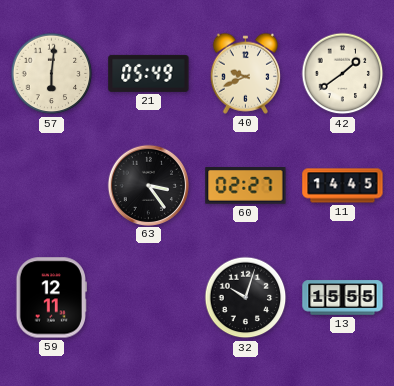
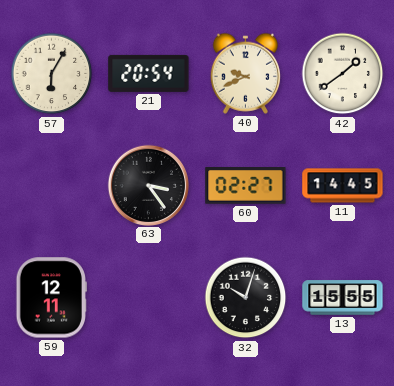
57: 6:01 -> 6:05 (52, 74)
21: 05:49 -> 20:54 (149, 73)
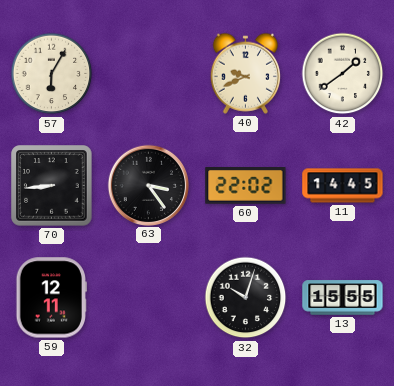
21: 20:54 -> none (149, 73)
70: none -> 8:44 (52, 186)
60: 02:27 -> 22:02 (246, 186)
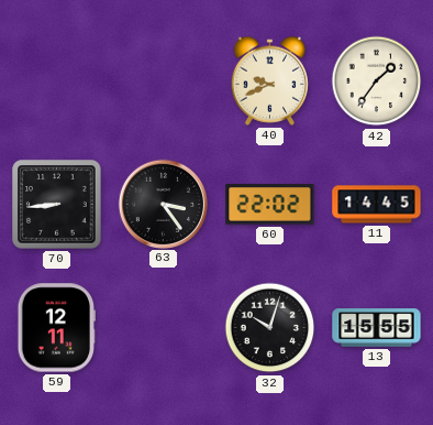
57: 6:05 -> none (52, 74)
42: 1:39 -> 1:36 (377, 81)
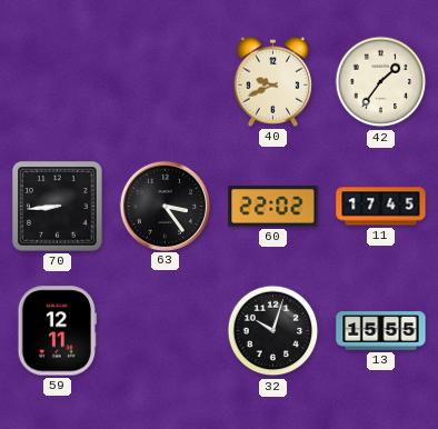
11: 14:45 -> 17:45 (381, 207)
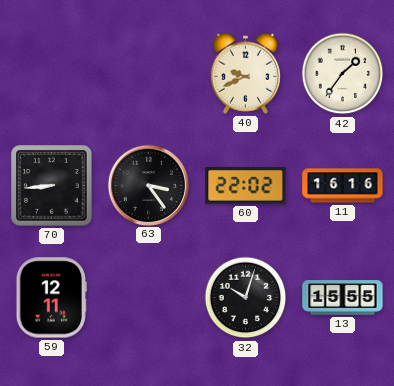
11: 17:45 -> 16:16 (343, 186)
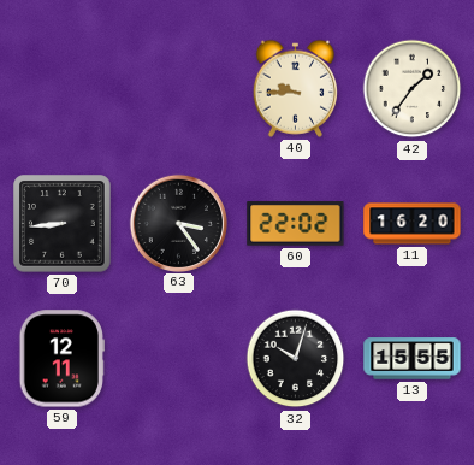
40: 9:41 -> 9:45 (295, 88)
11: 16:16 -> 16:20 (413, 224)
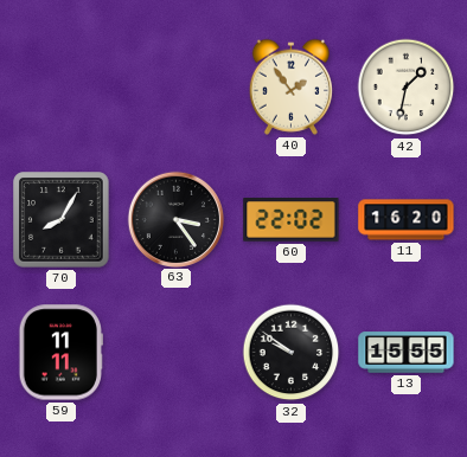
40: 9:45 -> 1:54 (290, 86)
42: 1:36 -> 1:32 (407, 88)
70: 8:44 -> 8:05 (62, 220)
59: 12:11 -> 11:11 (60, 353)
32: 10:03 -> 9:51 (292, 353)
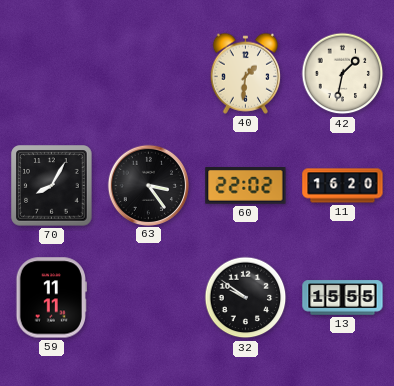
40: 1:54 -> 1:31 (245, 73)
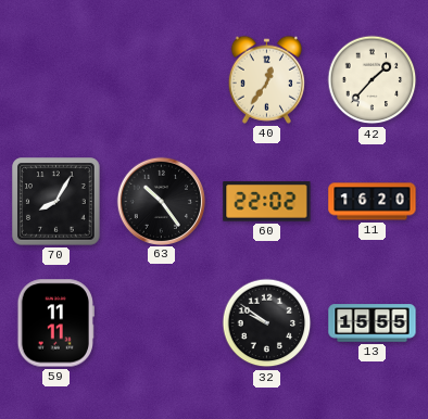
40: 1:31 -> 12:36 (266, 79)
42: 1:32 -> 1:37 (373, 80)
63: 3:24 -> 10:24 (161, 201)
